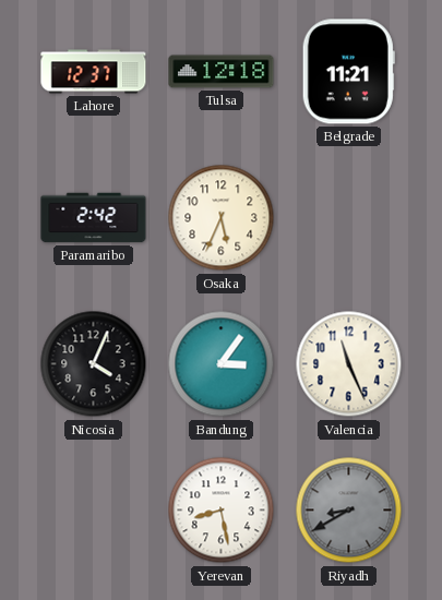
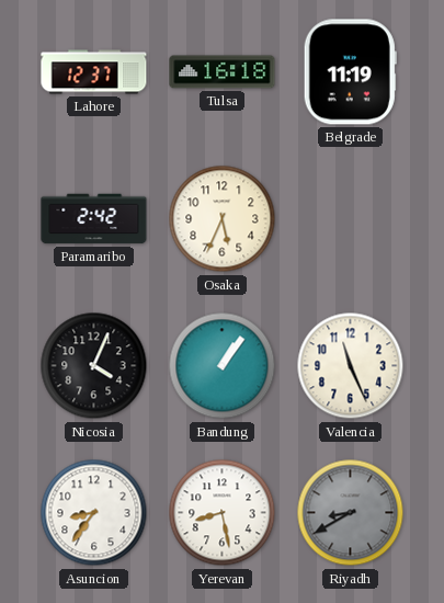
Tulsa: 12:18 -> 16:18 (223, 72)
Belgrade: 11:21 -> 11:19 (350, 72)
Bandung: 3:06 -> 1:06 (223, 366)
Asuncion: none -> 8:36 (94, 513)
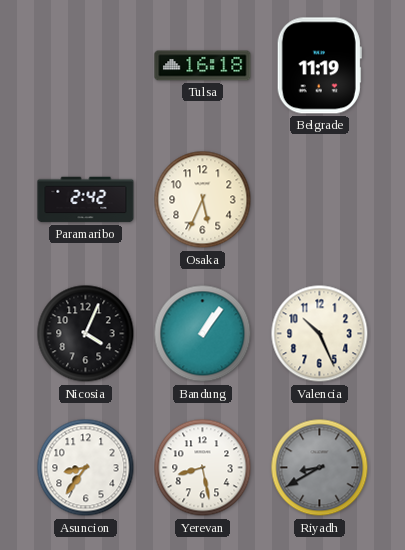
Lahore: 12:37 -> none (94, 72)
Valencia: 11:26 -> 10:26 (320, 334)
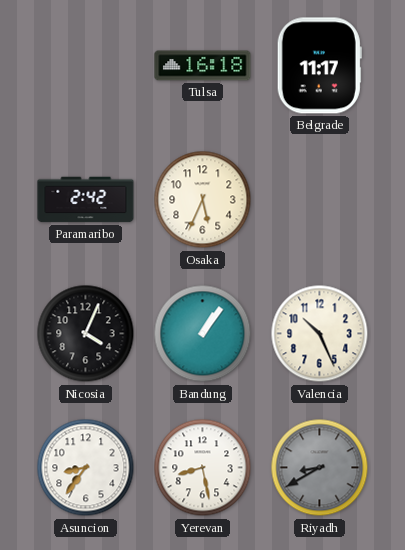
Belgrade: 11:19 -> 11:17 (319, 66)
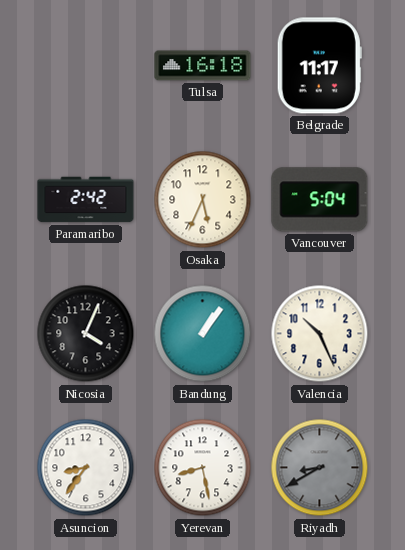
Vancouver: none -> 5:04 (320, 200)
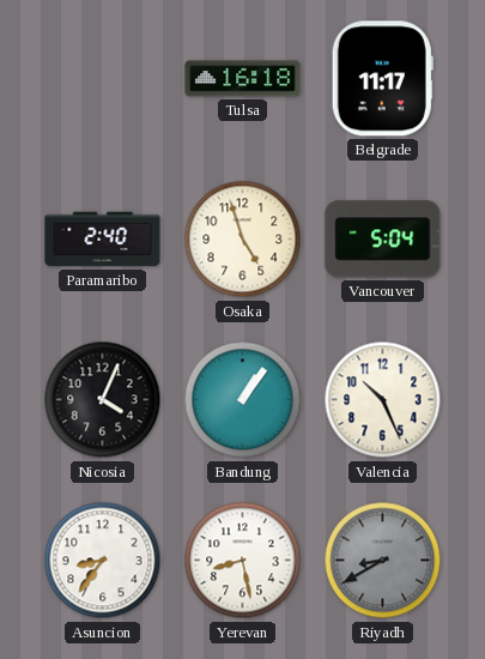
Paramaribo: 2:42 -> 2:40 (103, 240)
Osaka: 5:34 -> 4:57 (243, 240)
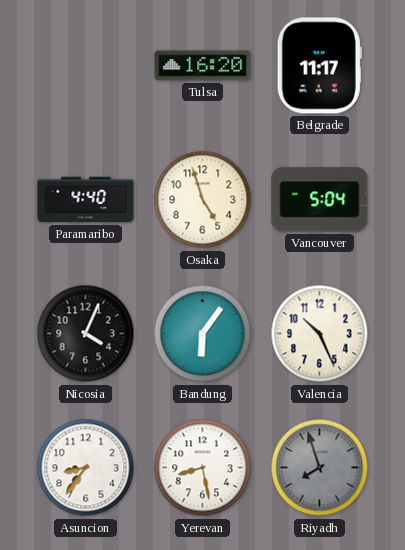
Tulsa: 16:18 -> 16:20 (203, 66)
Paramaribo: 2:40 -> 4:40 (86, 200)
Bandung: 1:06 -> 6:06 (203, 334)
Riyadh: 8:40 -> 7:57 (320, 468)
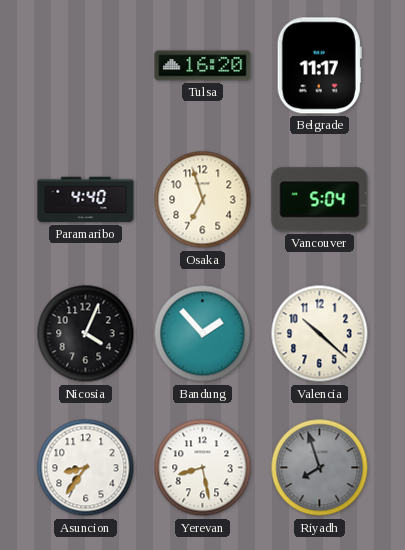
Osaka: 4:57 -> 6:57 (203, 200)
Bandung: 6:06 -> 1:53 (203, 334)
Valencia: 10:26 -> 10:22 (320, 334)
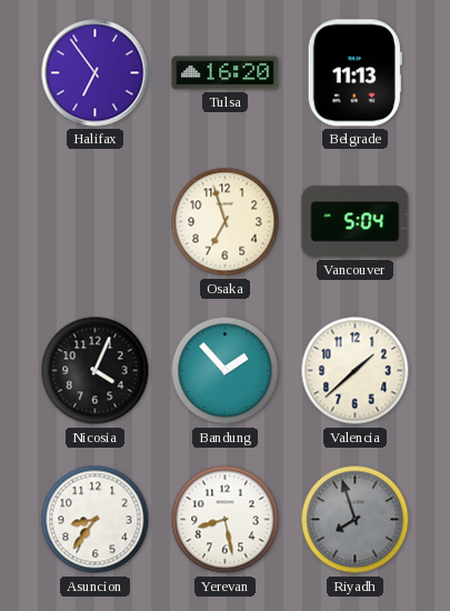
Halifax: none -> 6:54 (96, 73)
Belgrade: 11:17 -> 11:13 (354, 73)
Paramaribo: 4:40 -> none (86, 200)
Valencia: 10:22 -> 1:38 (356, 371)
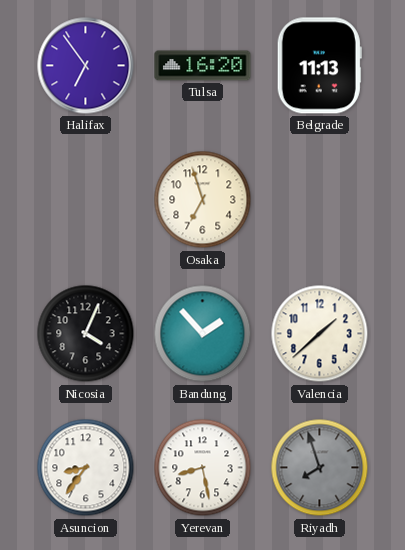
Vancouver: 5:04 -> none (356, 222)
